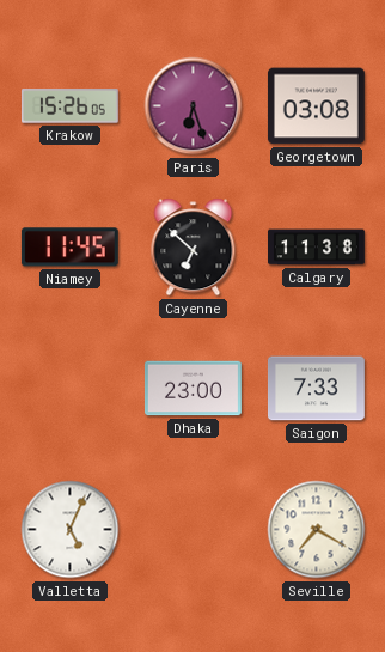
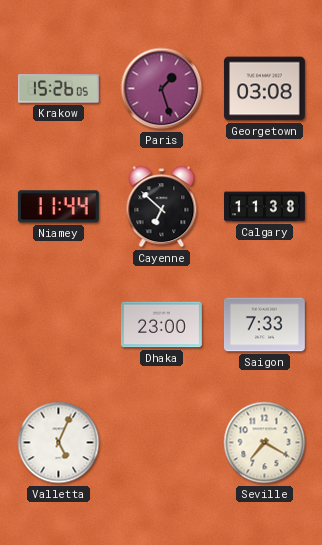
Paris: 6:27 -> 1:27 (162, 89)
Niamey: 11:45 -> 11:44 (58, 207)
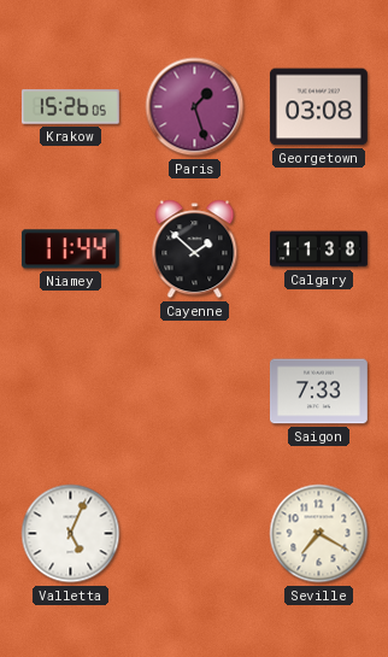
Cayenne: 6:52 -> 1:52 (195, 250)
Dhaka: 23:00 -> none (161, 325)
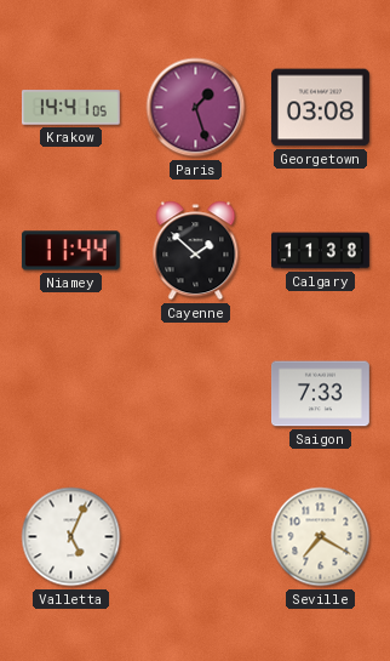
Krakow: 15:26 -> 14:41 (70, 108)
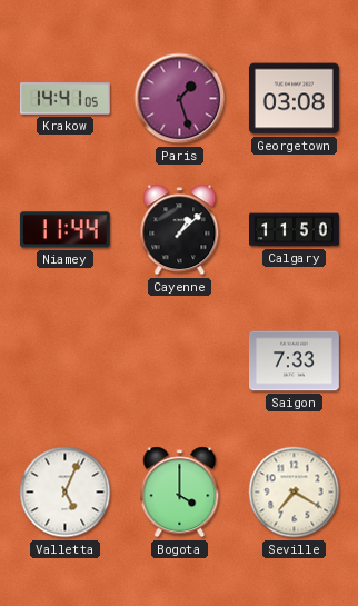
Cayenne: 1:52 -> 1:08 (180, 230)
Calgary: 11:38 -> 11:50 (295, 230)
Bogota: none -> 4:00 (180, 493)
